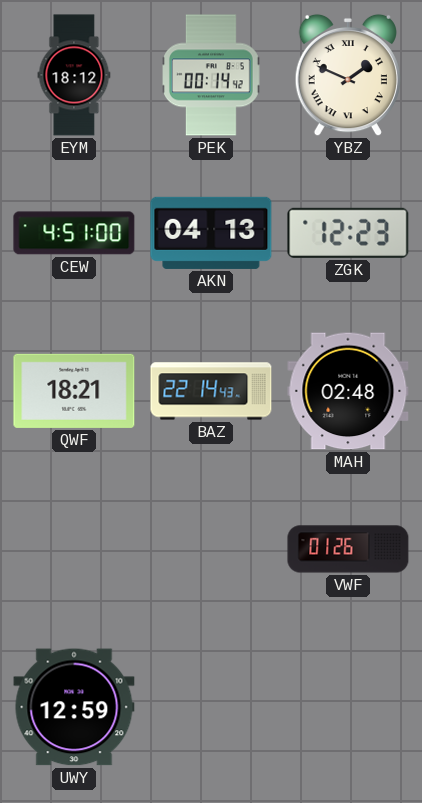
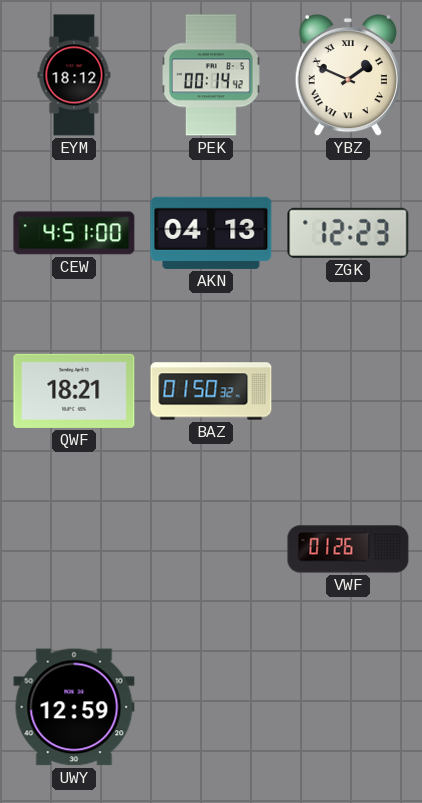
BAZ: 22:14 -> 01:50 (211, 391)
MAH: 02:48 -> none (348, 391)
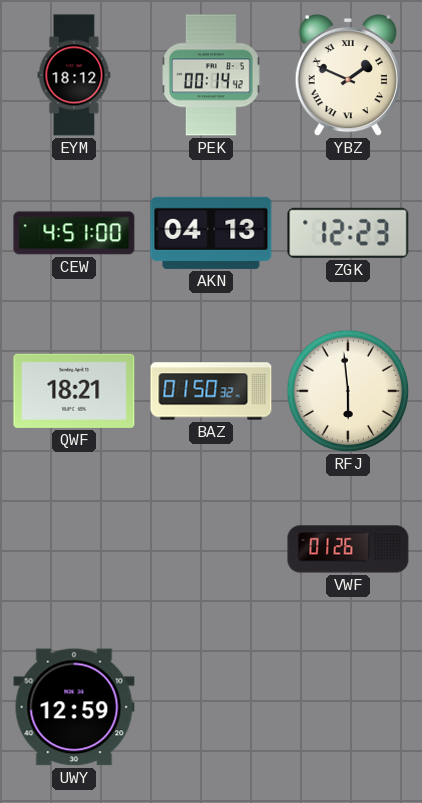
RFJ: none -> 5:59 (348, 391)
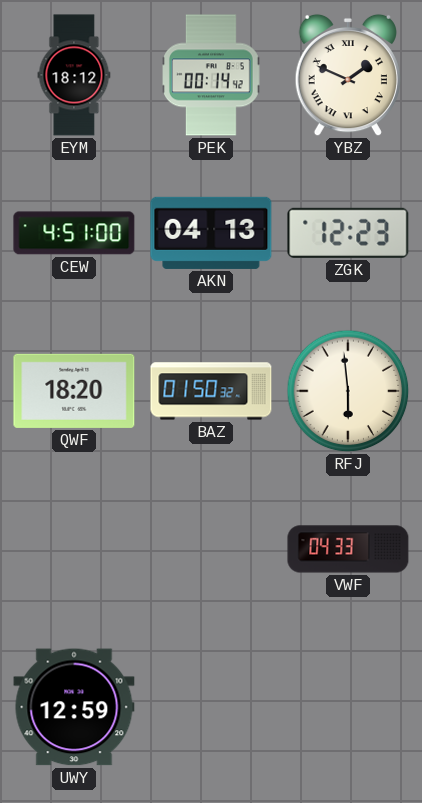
QWF: 18:21 -> 18:20 (74, 391)
VWF: 01:26 -> 04:33 (348, 549)
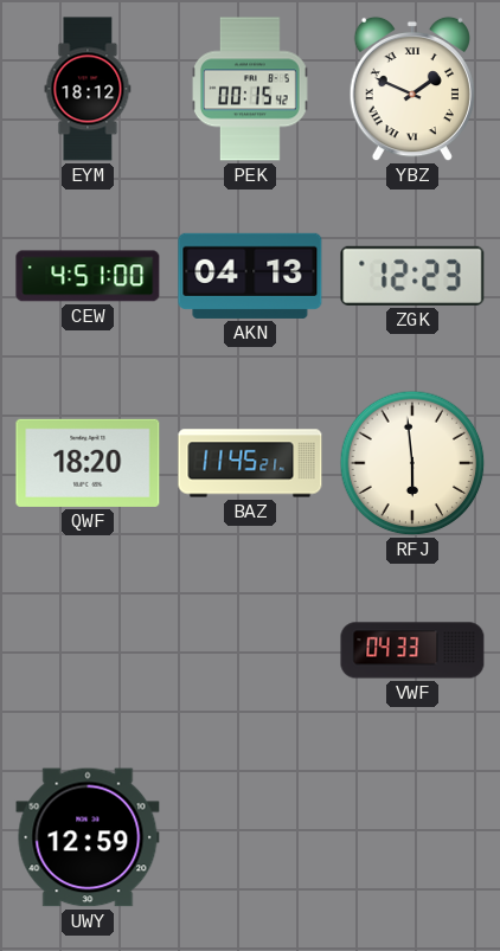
PEK: 00:14 -> 00:15 (251, 89)
BAZ: 01:50 -> 11:45 (250, 463)
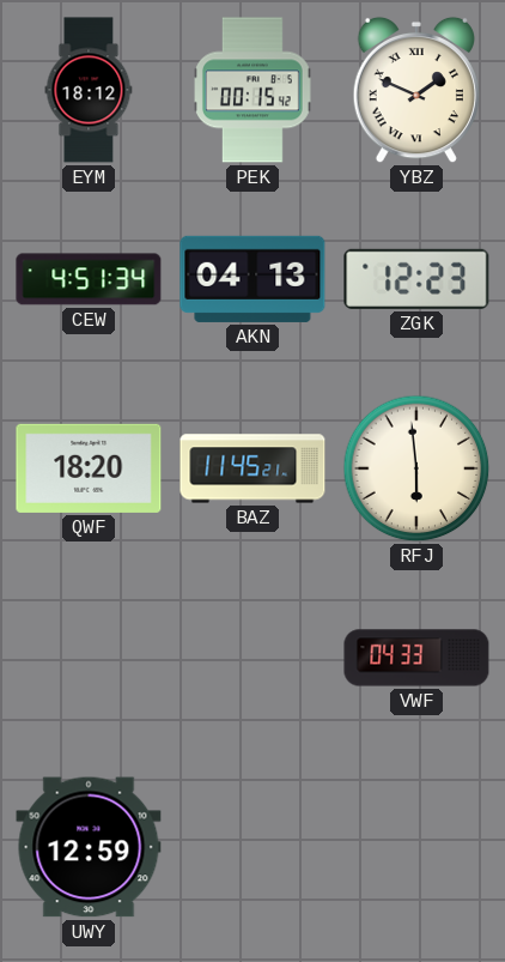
CEW: 4:51:00 -> 4:51:34 (89, 279)
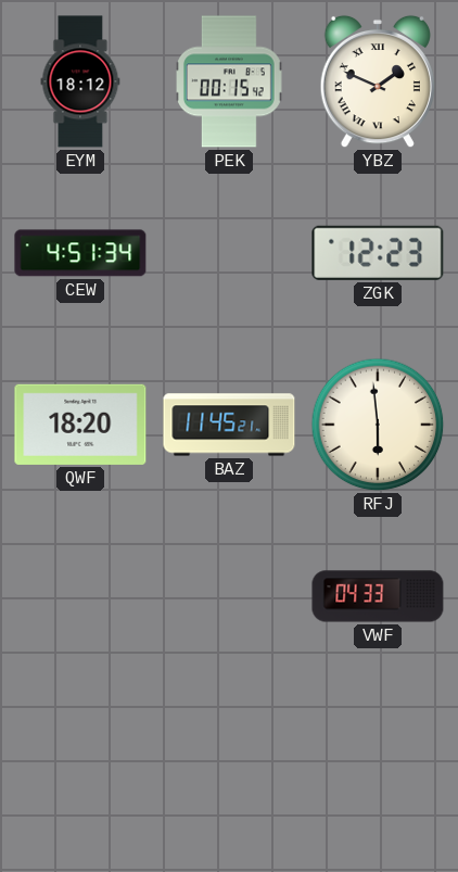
AKN: 04:13 -> none (252, 279)
UWY: 12:59 -> none (89, 847)
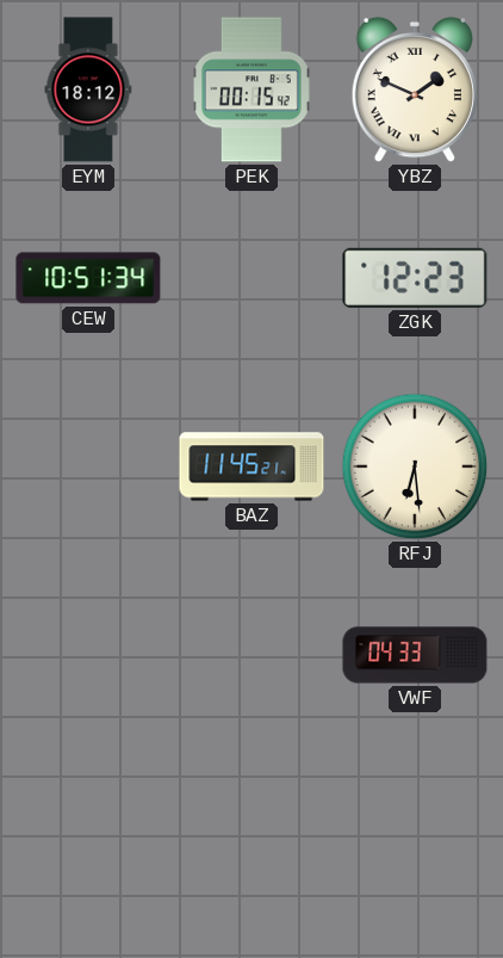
CEW: 4:51 -> 10:51 (88, 278)
QWF: 18:20 -> none (80, 425)
RFJ: 5:59 -> 6:29 (415, 466)
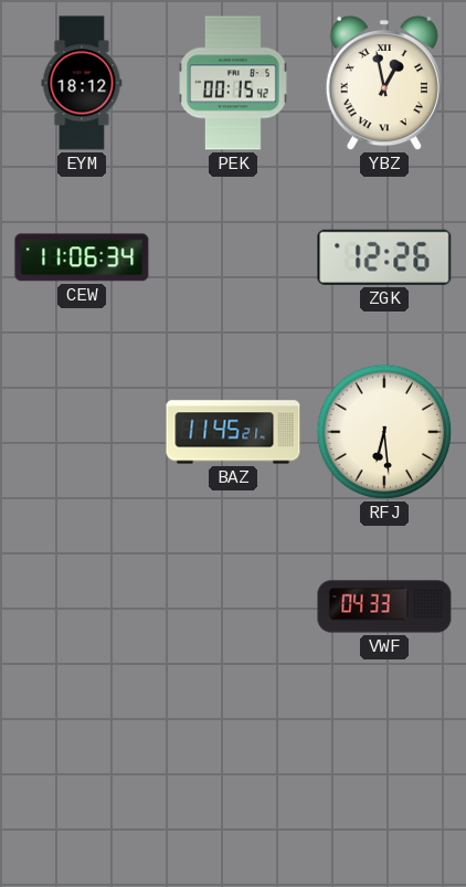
YBZ: 1:49 -> 12:58 (384, 83)
CEW: 10:51 -> 11:06 (82, 257)
ZGK: 12:23 -> 12:26 (384, 257)
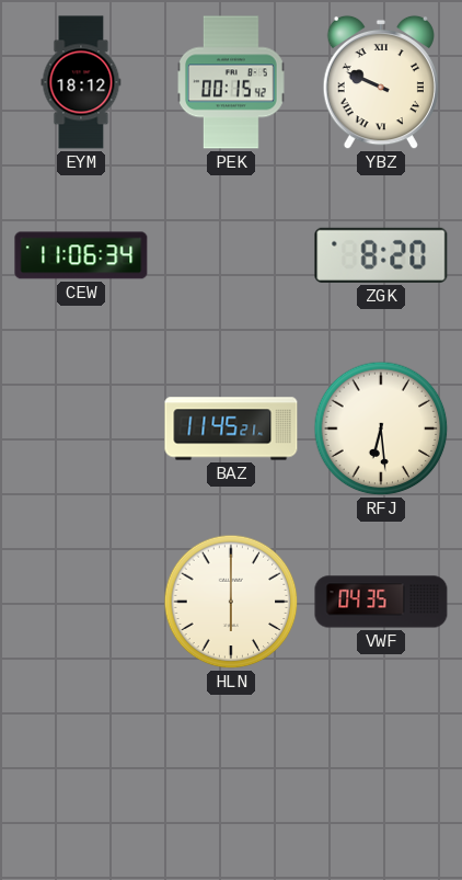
YBZ: 12:58 -> 9:49 (381, 82)
ZGK: 12:26 -> 8:20 (381, 255)
HLN: none -> 6:00 (231, 602)
VWF: 04:33 -> 04:35 (381, 602)
